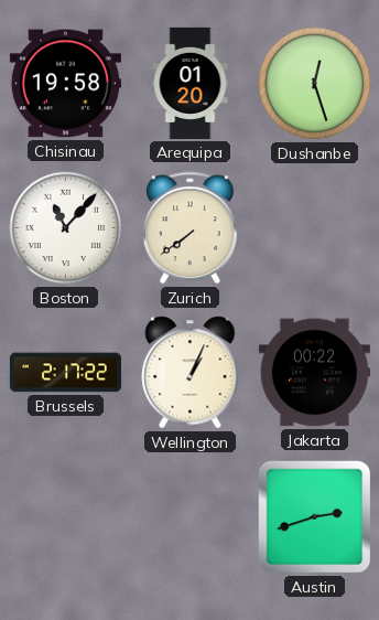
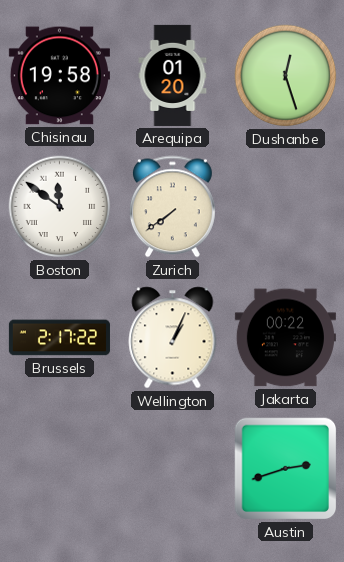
Boston: 11:07 -> 11:51 (60, 207)
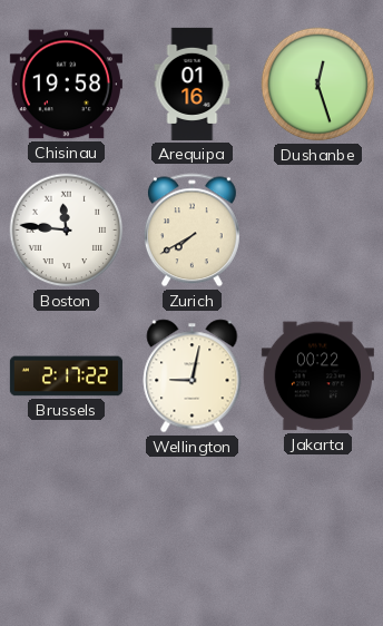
Arequipa: 01:20 -> 01:16 (193, 84)
Boston: 11:51 -> 11:46 (67, 231)
Zurich: 7:39 -> 7:40 (191, 231)
Wellington: 1:04 -> 9:02 (193, 376)
Austin: 2:42 -> none (286, 469)
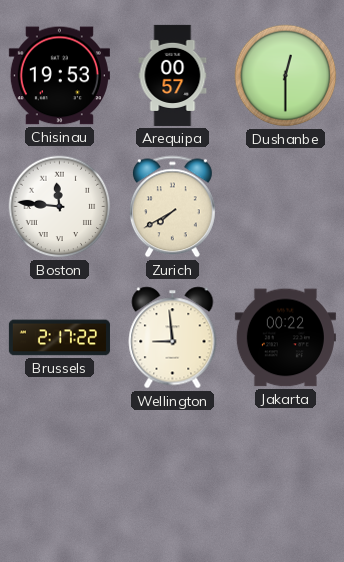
Chisinau: 19:58 -> 19:53 (59, 76)
Arequipa: 01:16 -> 00:57 (173, 75)
Dushanbe: 12:27 -> 12:30 (286, 76)
Wellington: 9:02 -> 8:59 (173, 338)
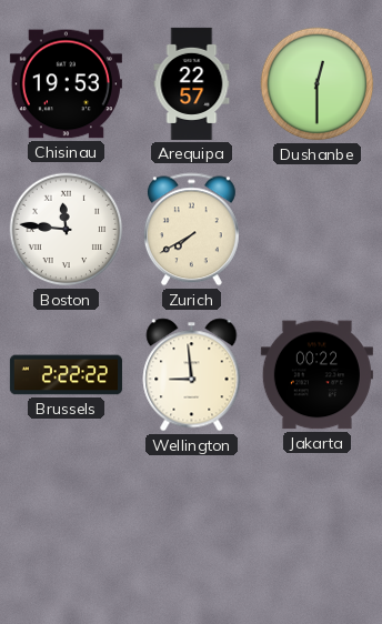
Arequipa: 00:57 -> 22:57 (192, 83)
Brussels: 2:17 -> 2:22 (66, 375)
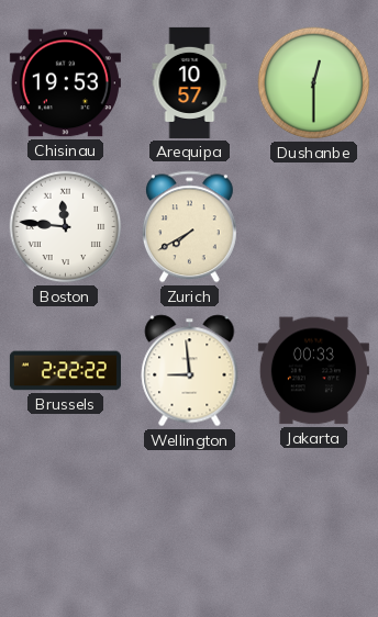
Arequipa: 22:57 -> 10:57 (190, 82)
Jakarta: 00:22 -> 00:33 (313, 371)
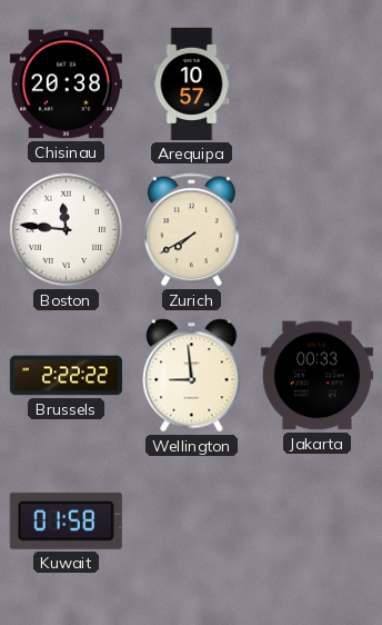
Chisinau: 19:53 -> 20:38 (66, 85)
Dushanbe: 12:30 -> none (314, 83)
Kuwait: none -> 01:58 (66, 520)
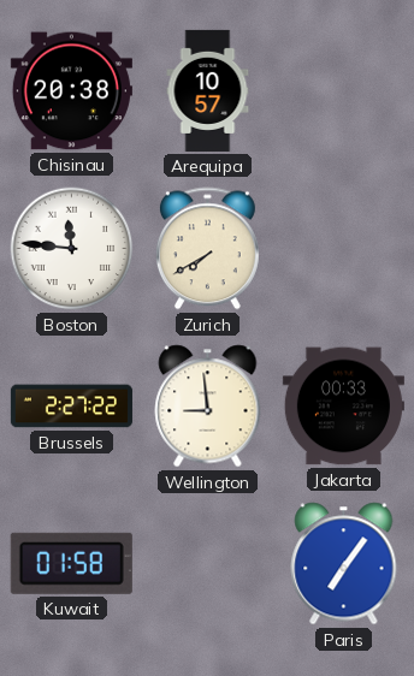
Brussels: 2:22 -> 2:27 (71, 407)
Paris: none -> 7:06 (344, 564)
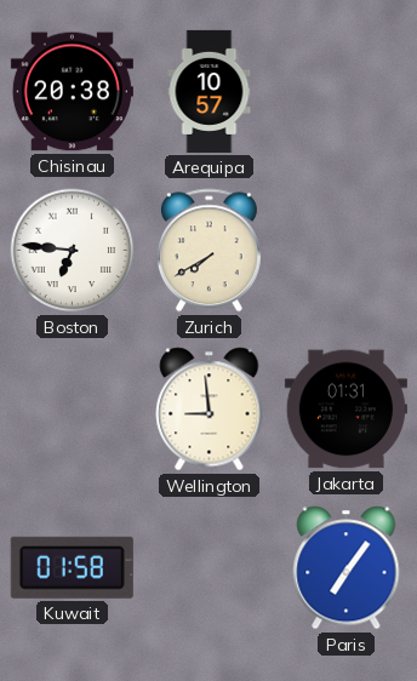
Boston: 11:46 -> 6:46 (73, 251)
Brussels: 2:27 -> none (71, 407)
Jakarta: 00:33 -> 01:31 (345, 410)
